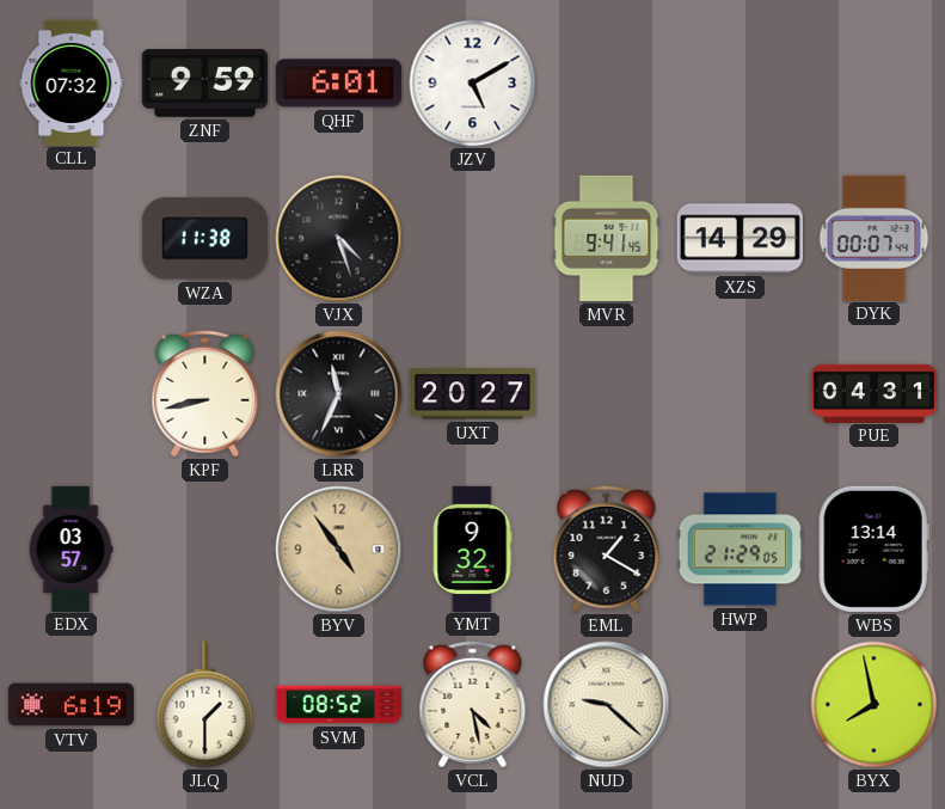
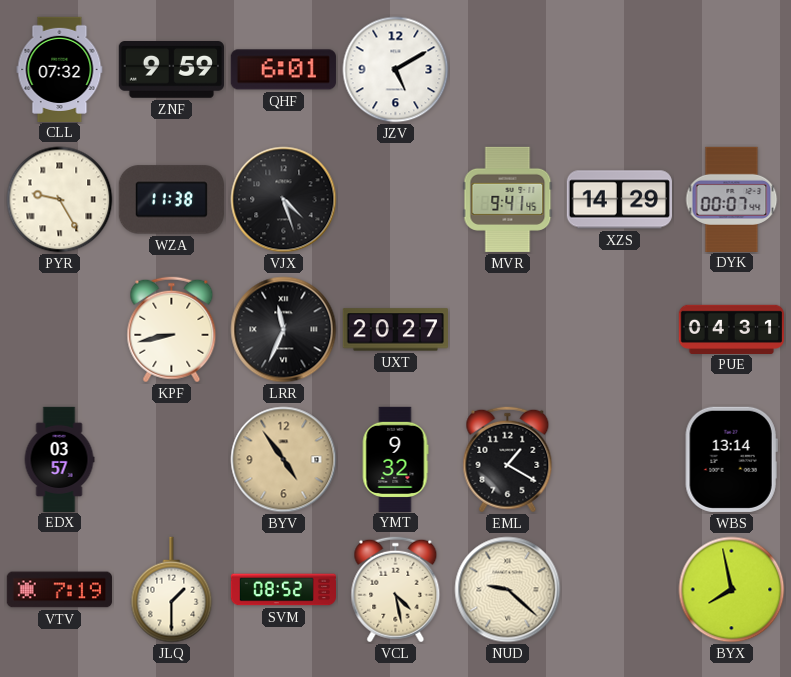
PYR: none -> 9:25 (60, 200)
HWP: 21:29 -> none (740, 550)
VTV: 6:19 -> 7:19 (59, 590)
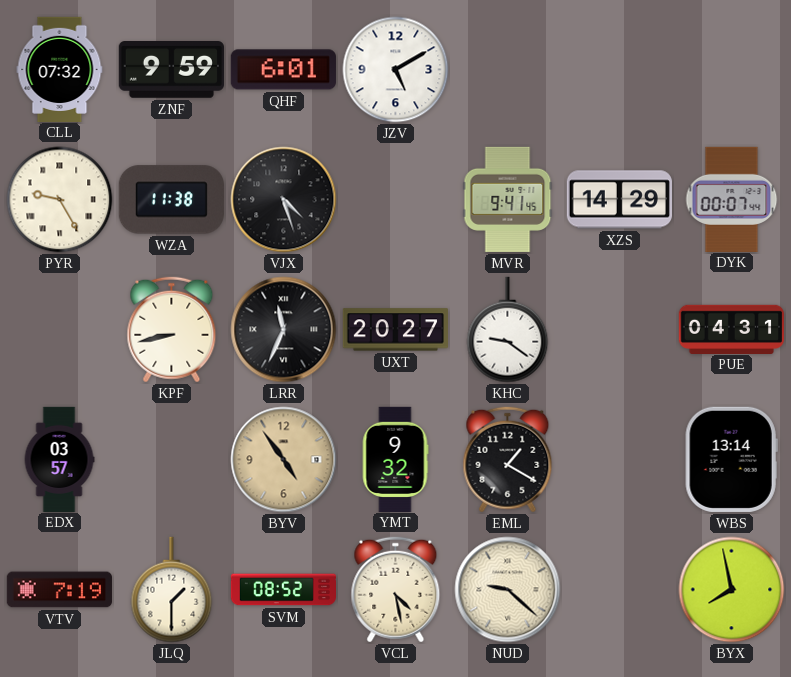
KHC: none -> 9:21 (508, 330)
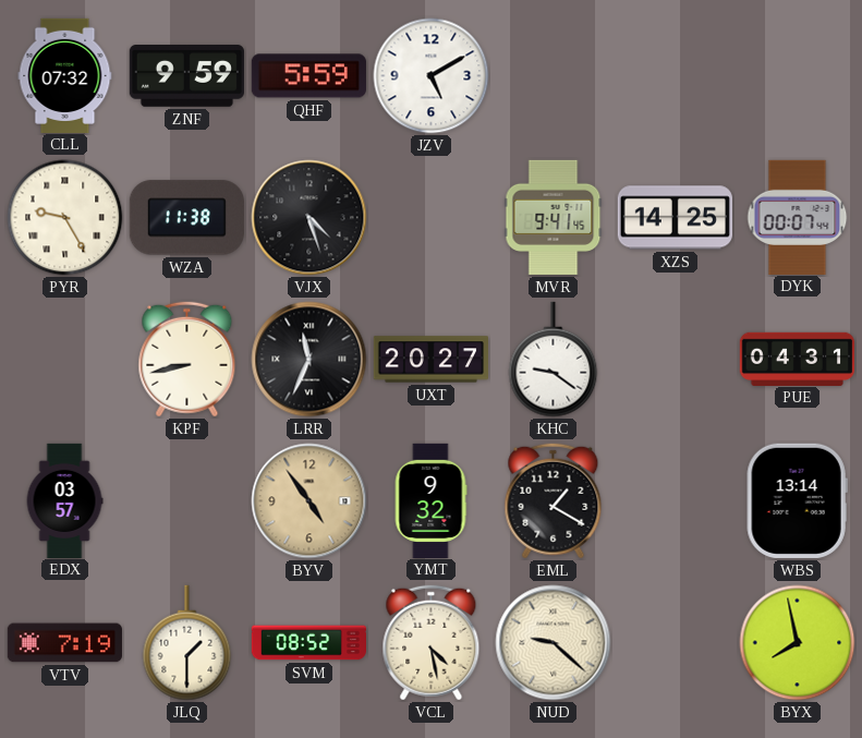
QHF: 6:01 -> 5:59 (308, 76)
XZS: 14:29 -> 14:25 (675, 218)
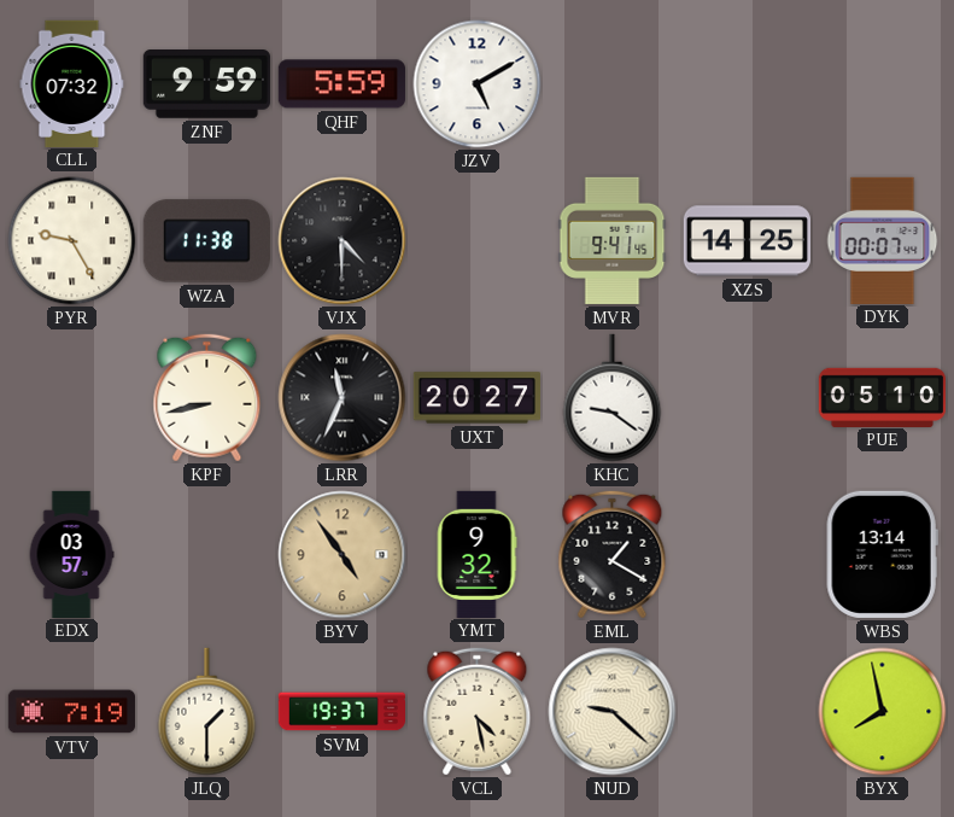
VJX: 4:27 -> 4:30 (343, 241)
PUE: 04:31 -> 05:10 (882, 397)
SVM: 08:52 -> 19:37 (341, 712)
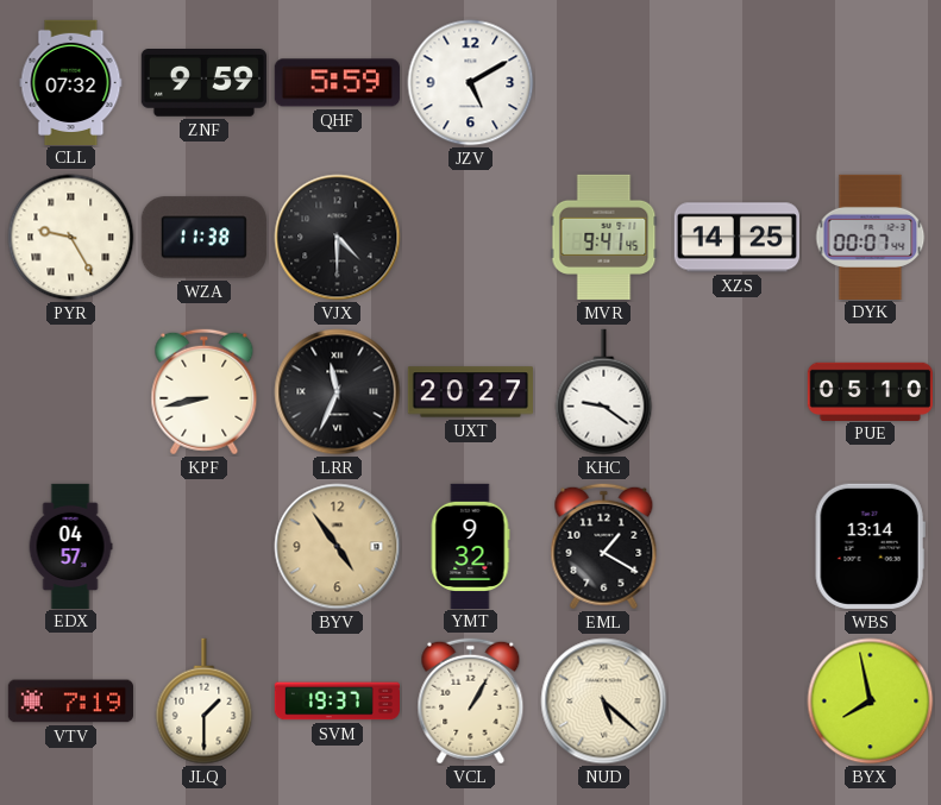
EDX: 03:57 -> 04:57 (70, 546)
VCL: 4:28 -> 1:05 (471, 702)
NUD: 9:22 -> 5:22 (604, 702)
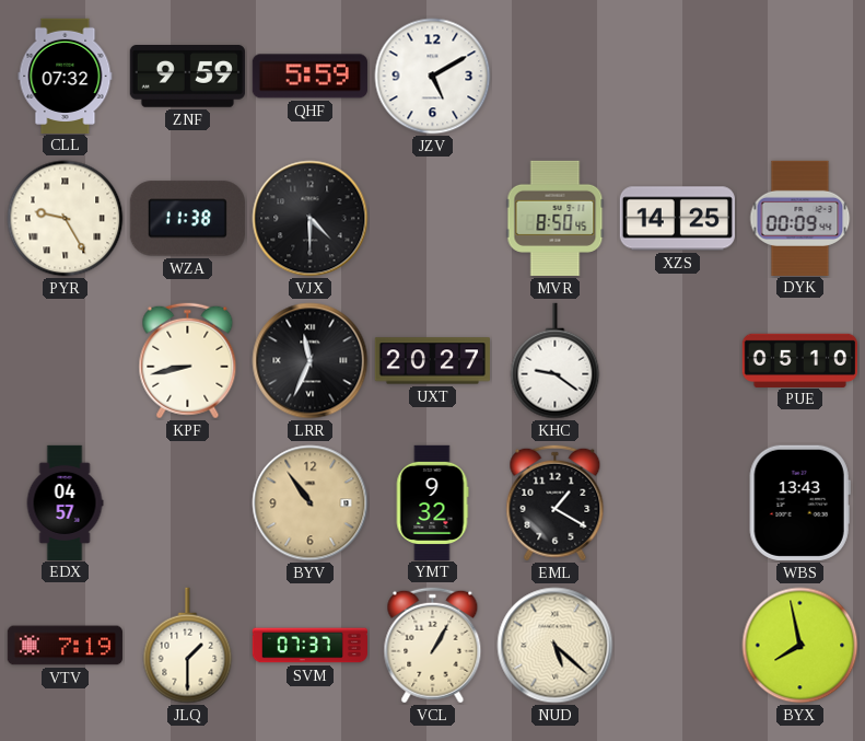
MVR: 9:41 -> 8:50 (556, 218)
DYK: 00:07 -> 00:09 (800, 218)
BYV: 4:54 -> 10:54 (311, 503)
WBS: 13:14 -> 13:43 (799, 502)
SVM: 19:37 -> 07:37 (309, 646)
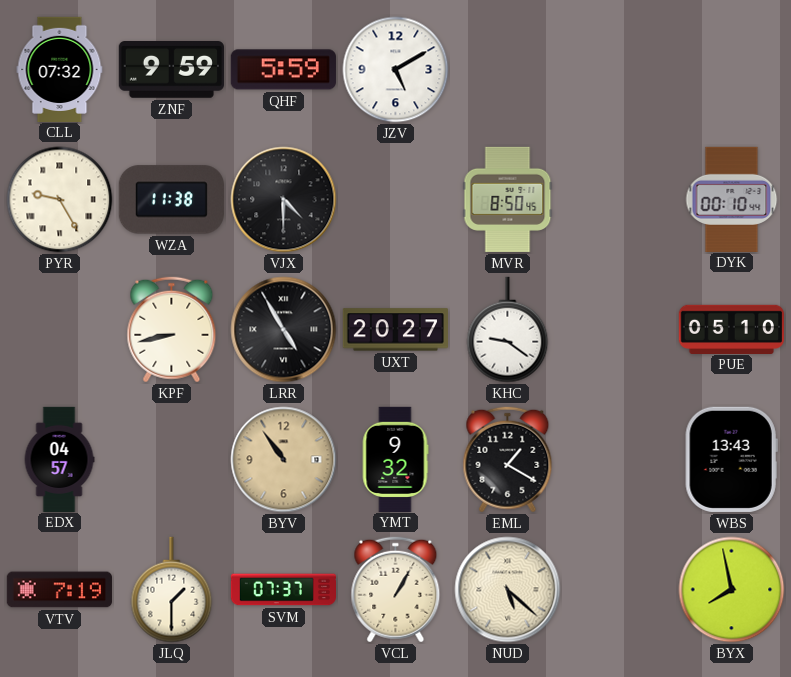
XZS: 14:25 -> none (677, 219)
DYK: 00:09 -> 00:10 (732, 199)
LRR: 11:34 -> 4:55 (284, 330)
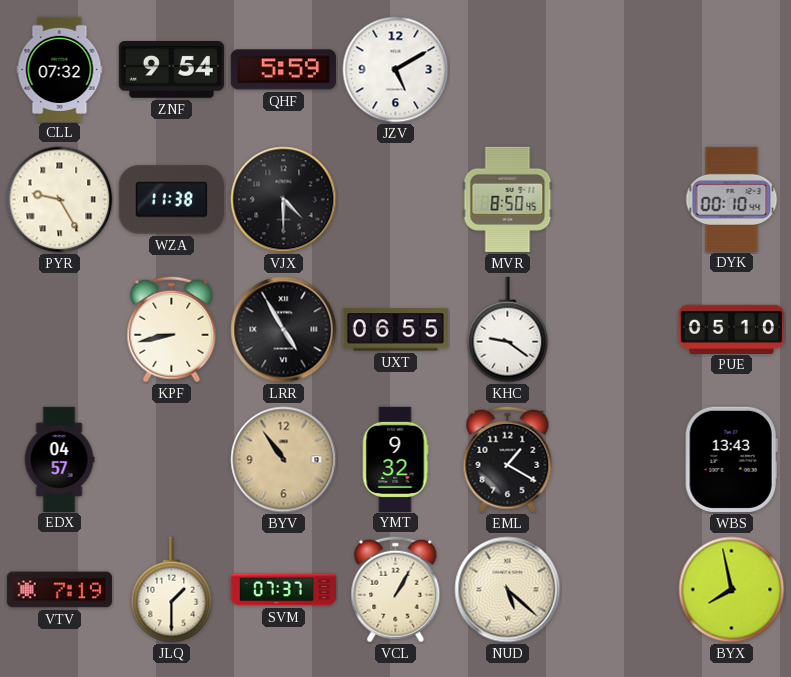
ZNF: 9:59 -> 9:54 (171, 70)
UXT: 20:27 -> 06:55 (395, 330)
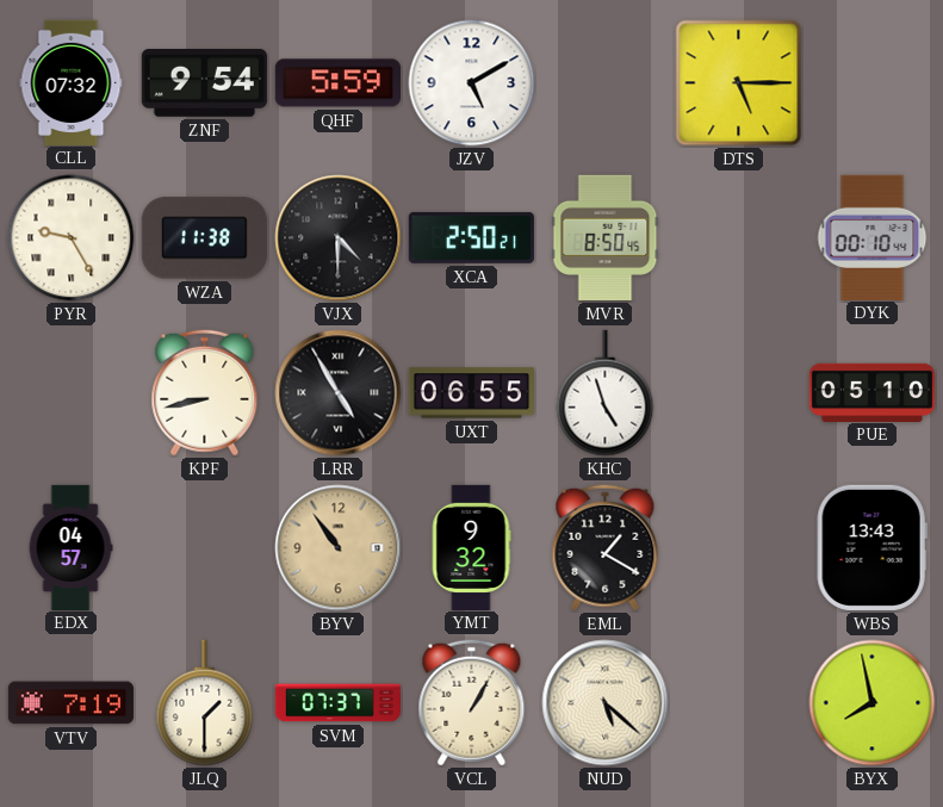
DTS: none -> 5:15 (739, 83)
XCA: none -> 2:50 (471, 237)
KHC: 9:21 -> 4:57 (606, 393)
